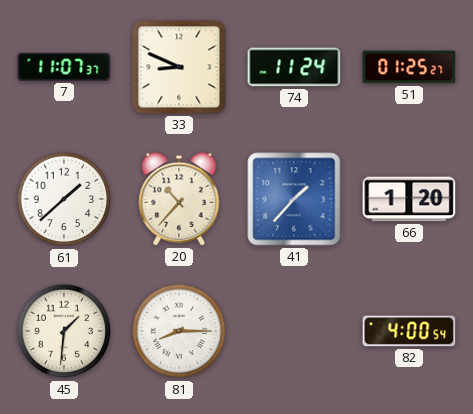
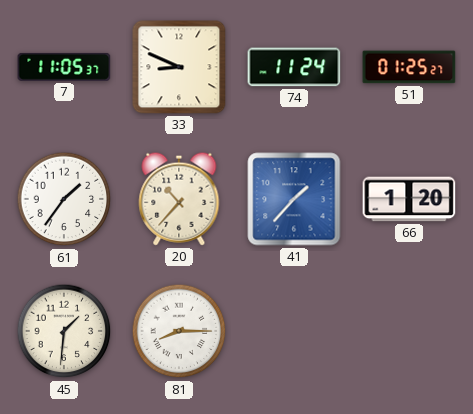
7: 11:07 -> 11:05 (64, 67)
61: 1:38 -> 1:36 (64, 199)
82: 4:00 -> none (409, 331)
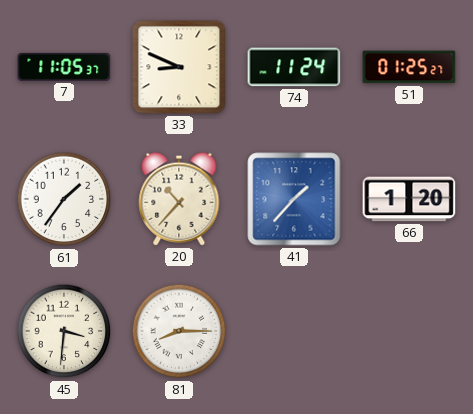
45: 1:31 -> 3:31 (64, 331)
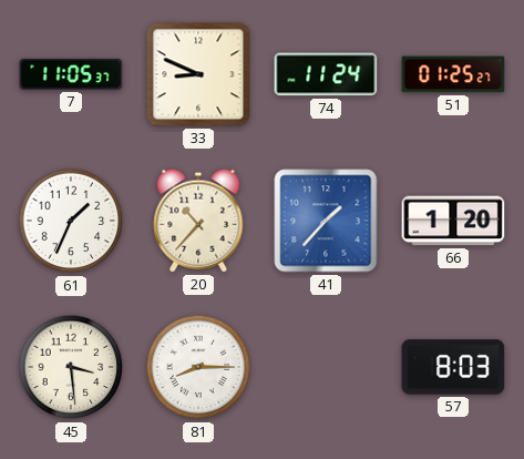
61: 1:36 -> 1:34 (71, 221)
45: 3:31 -> 3:29 (71, 367)
57: none -> 8:03 (453, 367)
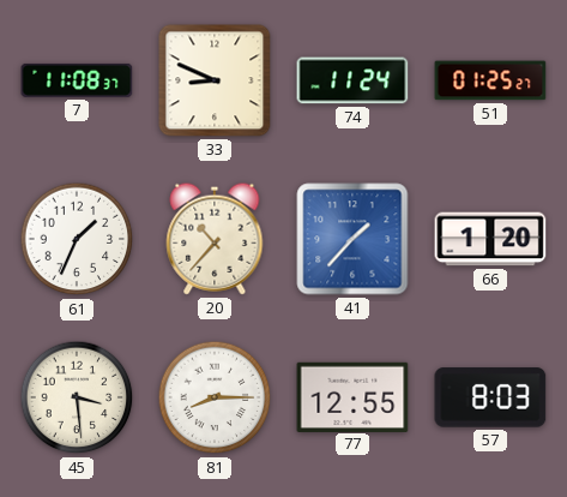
7: 11:05 -> 11:08 (77, 80)
77: none -> 12:55 (352, 396)
